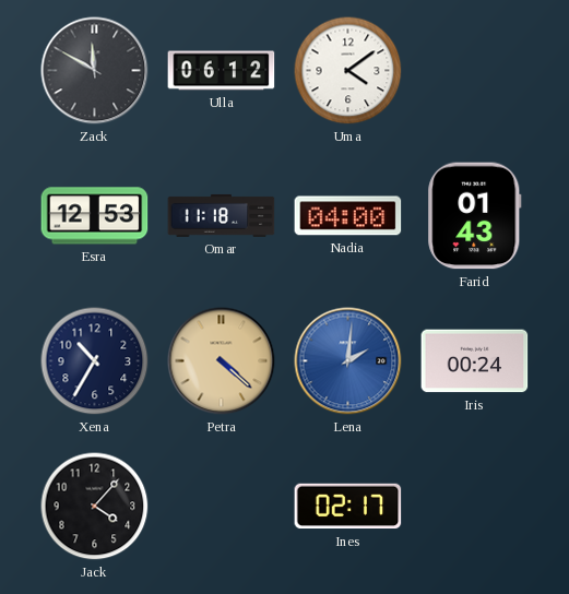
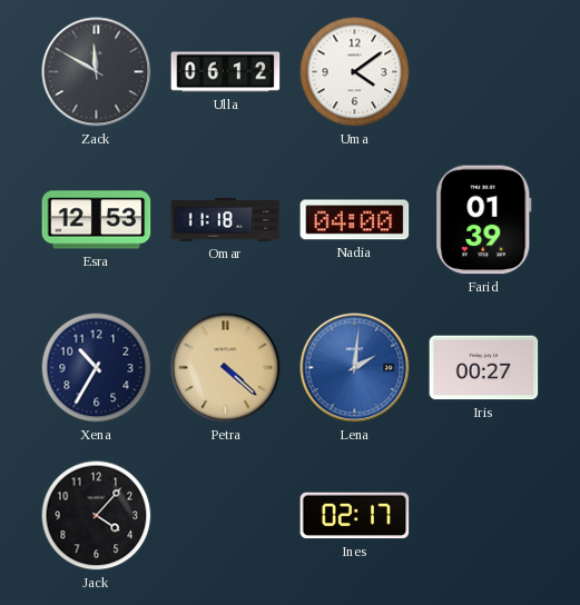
Farid: 01:43 -> 01:39 (484, 220)
Iris: 00:24 -> 00:27 (484, 368)
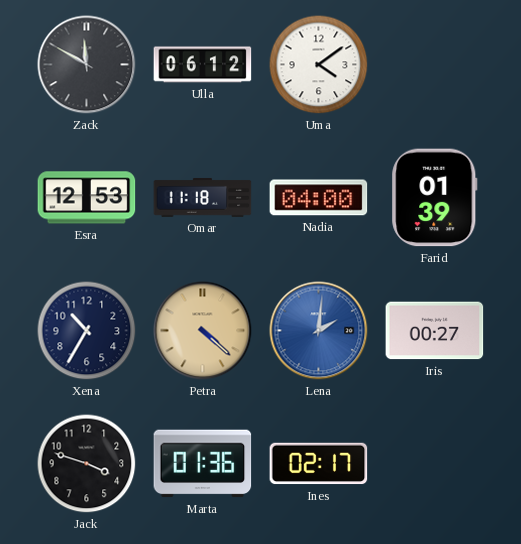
Jack: 4:07 -> 3:48 (87, 464)
Marta: none -> 01:36 (203, 464)
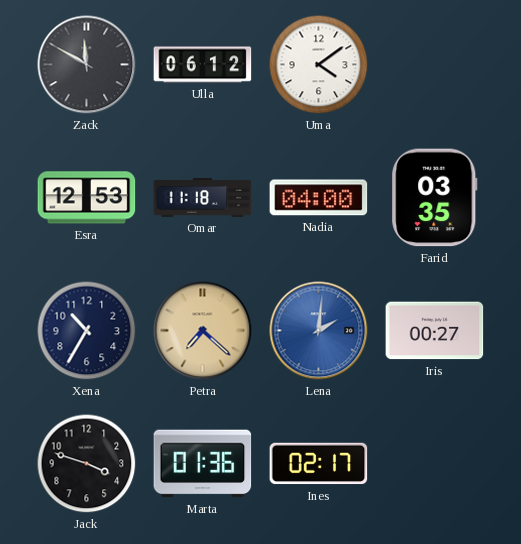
Farid: 01:39 -> 03:35 (435, 198)
Petra: 4:22 -> 7:22 (203, 331)
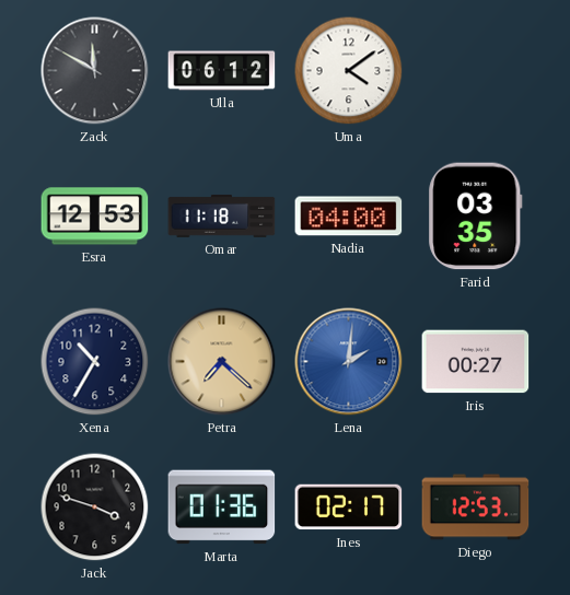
Diego: none -> 12:53 (476, 507)
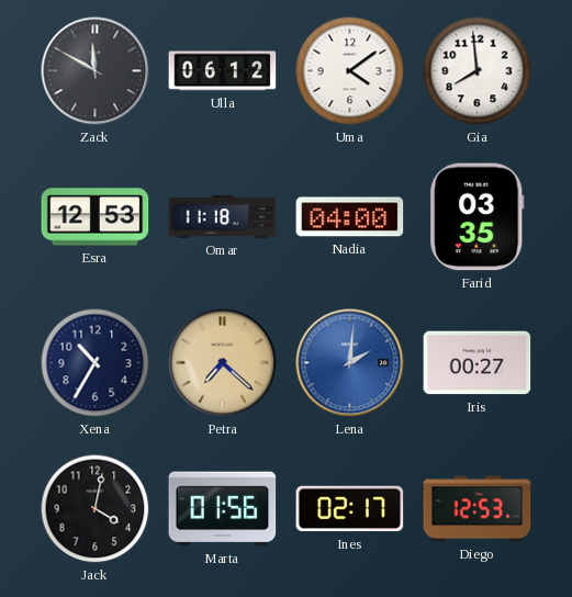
Gia: none -> 7:59 (478, 71)
Jack: 3:48 -> 4:02 (96, 509)
Marta: 01:36 -> 01:56 (223, 509)
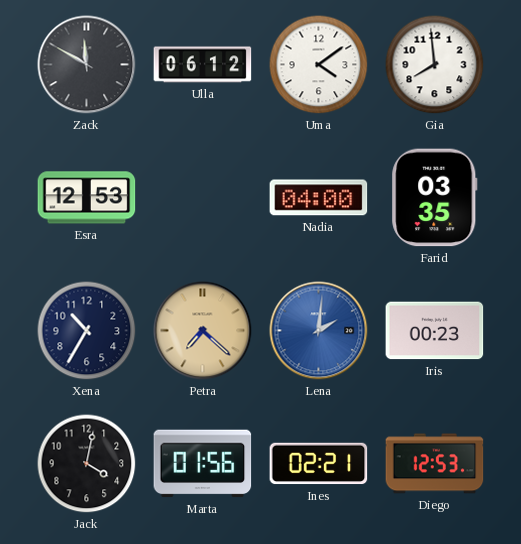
Omar: 11:18 -> none (223, 216)
Iris: 00:27 -> 00:23 (435, 331)
Ines: 02:17 -> 02:21 (319, 464)
